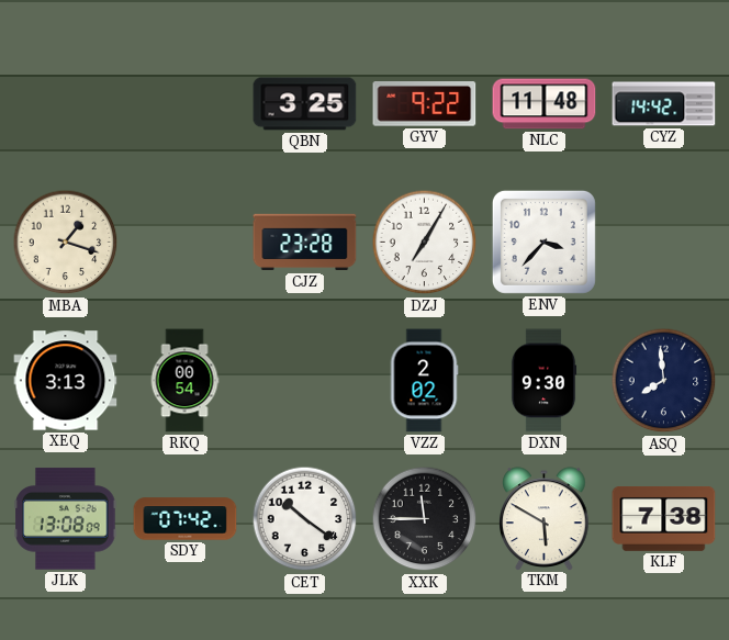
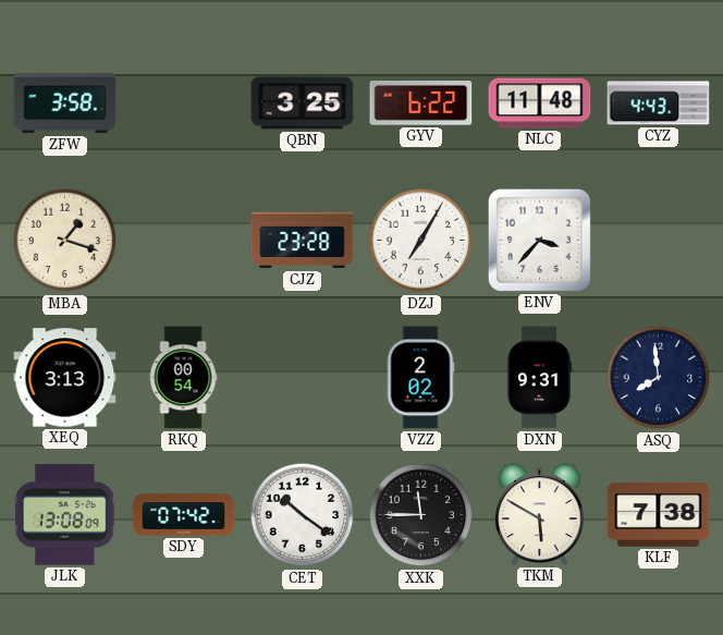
ZFW: none -> 3:58 (65, 103)
GYV: 9:22 -> 6:22 (421, 103)
CYZ: 14:42 -> 4:43 (659, 103)
DXN: 9:30 -> 9:31 (539, 378)
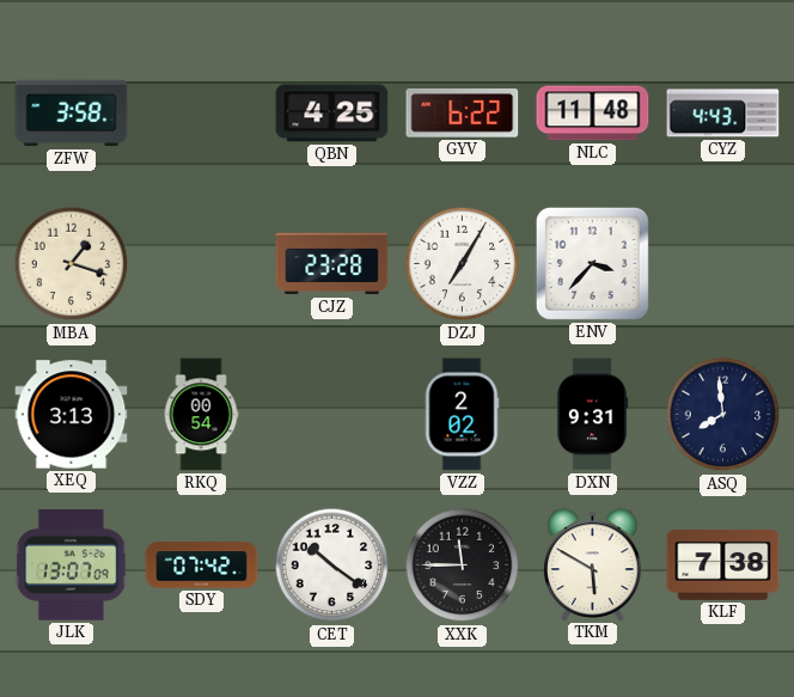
QBN: 3:25 -> 4:25 (332, 114)
JLK: 13:08 -> 13:07 (72, 565)
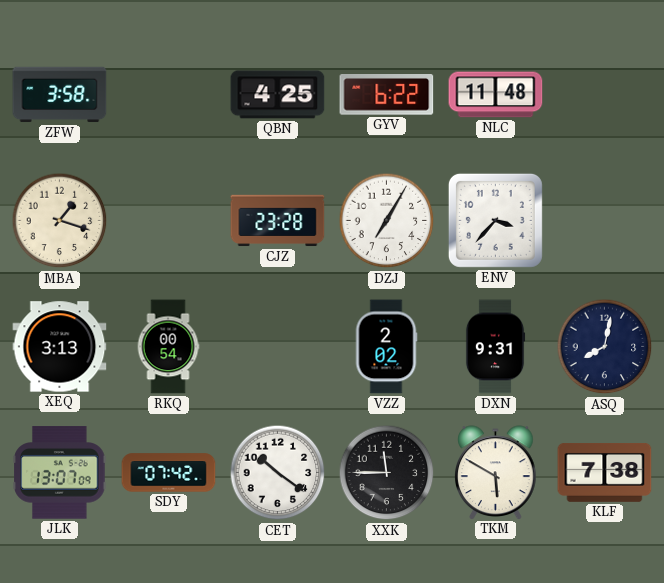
CYZ: 4:43 -> none (723, 114)
ASQ: 7:59 -> 8:02 (605, 347)
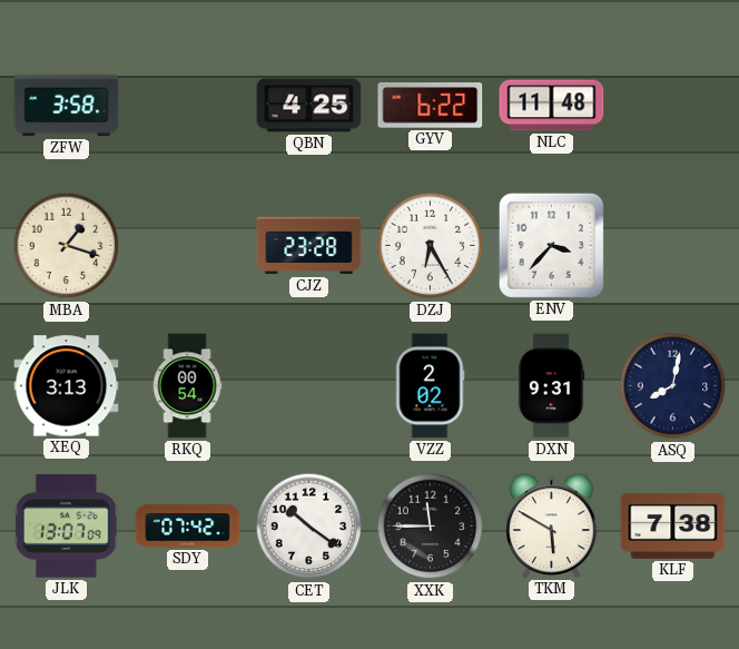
DZJ: 7:05 -> 6:25 (431, 246)
